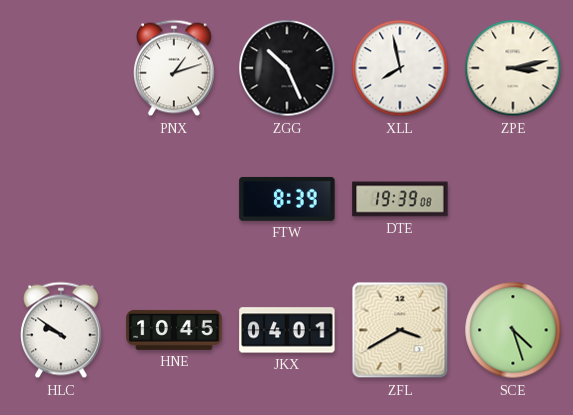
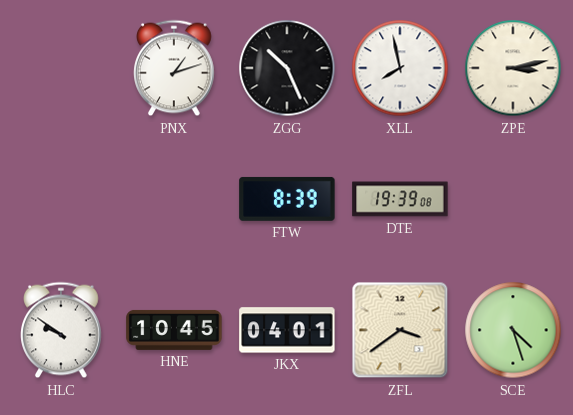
ZFL: 3:40 -> 3:39 (400, 330)
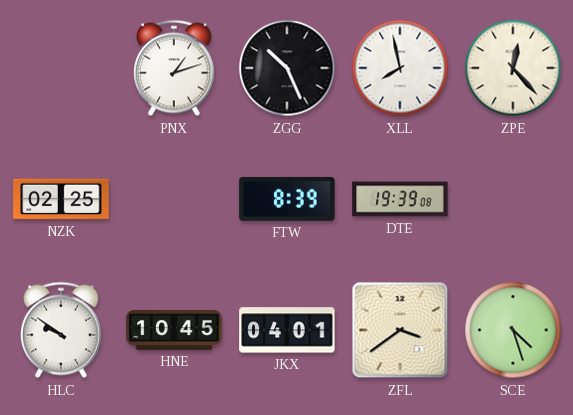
ZPE: 3:13 -> 12:23 (513, 68)
NZK: none -> 02:25 (61, 199)
